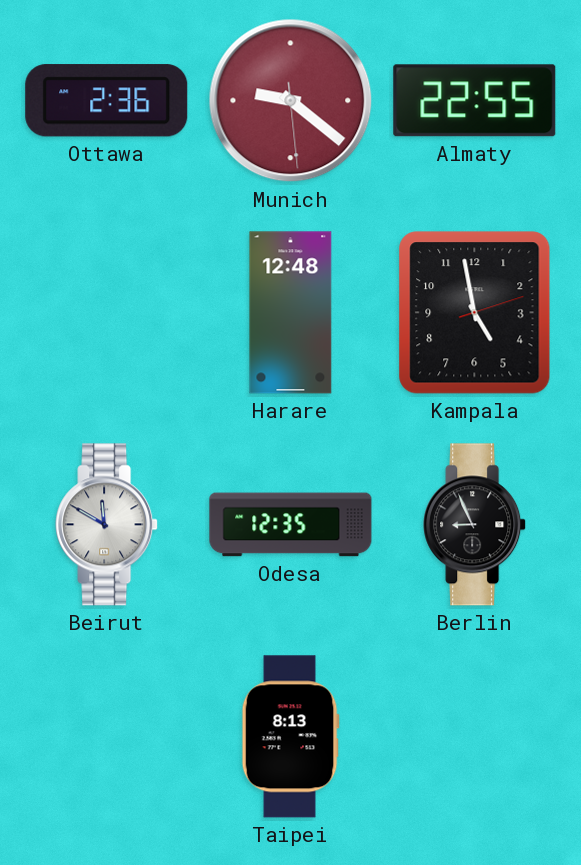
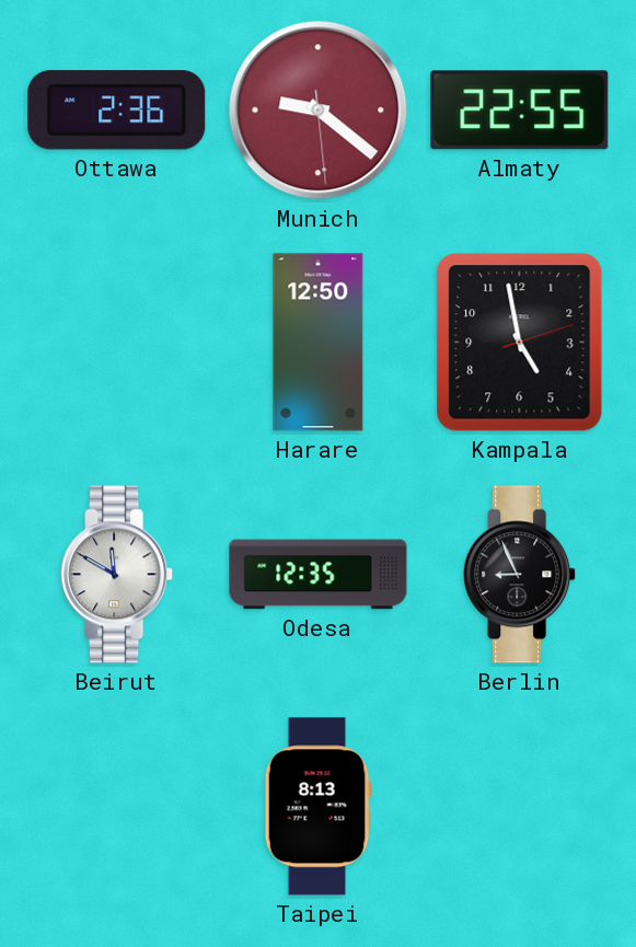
Harare: 12:48 -> 12:50 (319, 343)
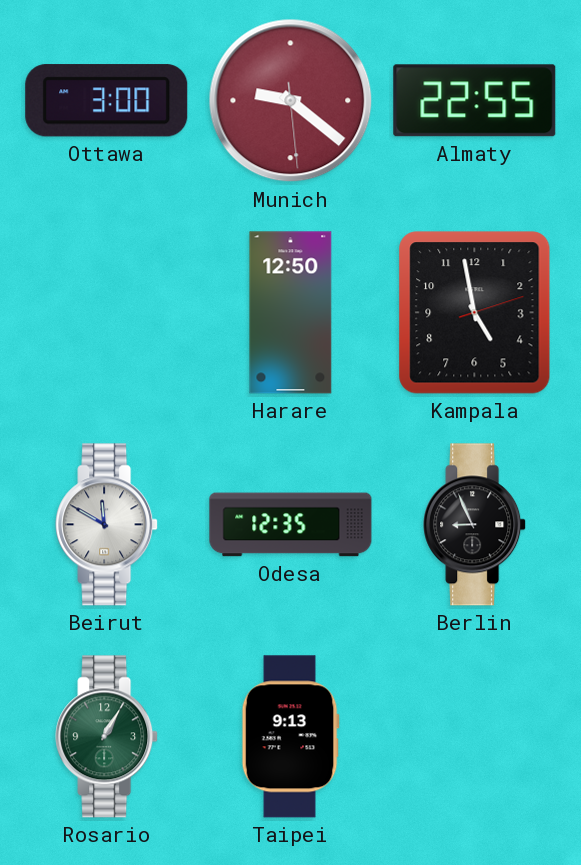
Ottawa: 2:36 -> 3:00 (107, 101)
Rosario: none -> 1:05 (107, 737)
Taipei: 8:13 -> 9:13 (290, 737)
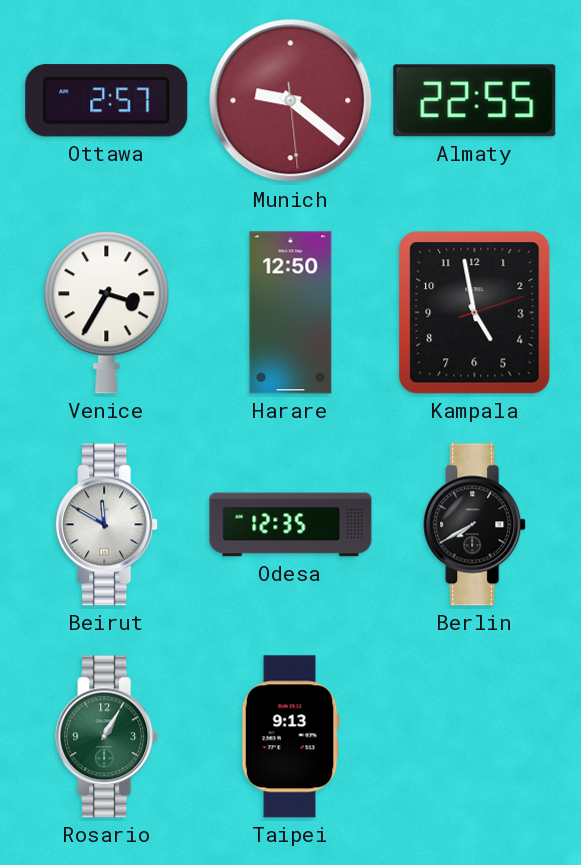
Ottawa: 3:00 -> 2:57 (107, 101)
Venice: none -> 3:35 (107, 313)
Berlin: 8:56 -> 7:40 (475, 525)
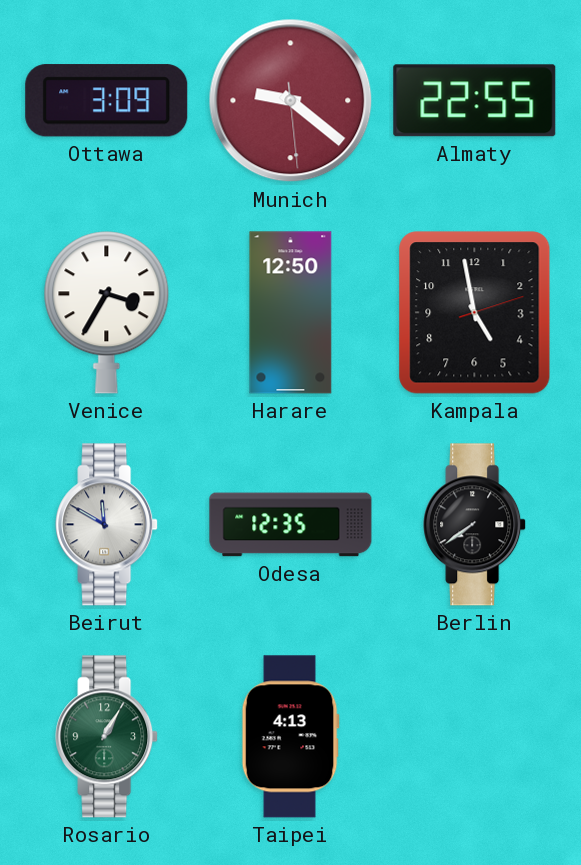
Ottawa: 2:57 -> 3:09 (107, 101)
Berlin: 7:40 -> 7:39 (475, 525)
Taipei: 9:13 -> 4:13 (290, 737)
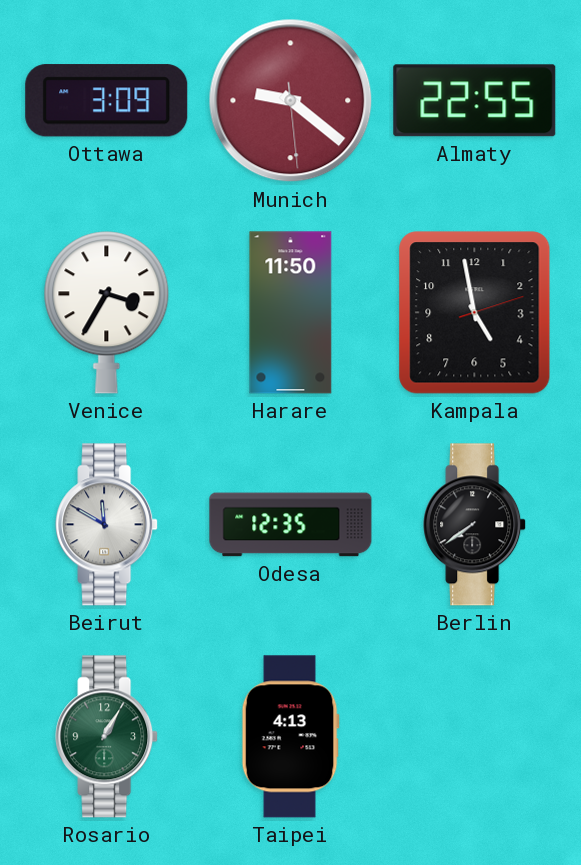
Harare: 12:50 -> 11:50 (291, 313)
